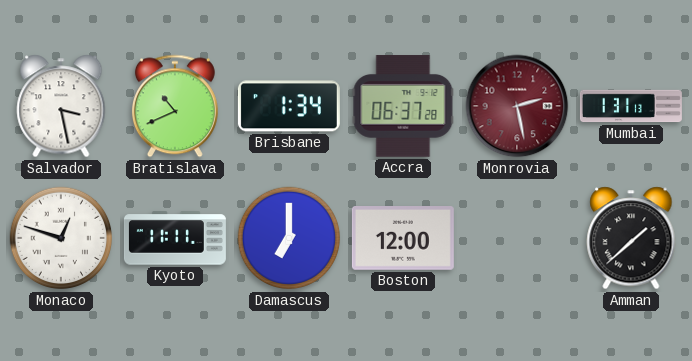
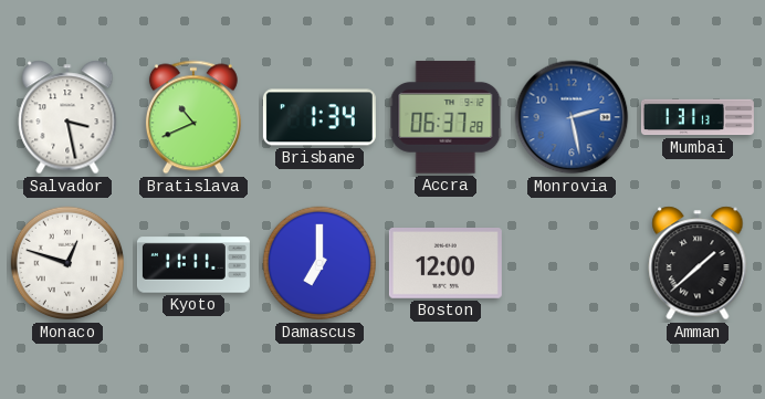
Monrovia dial: burgundy -> blue (572, 117)
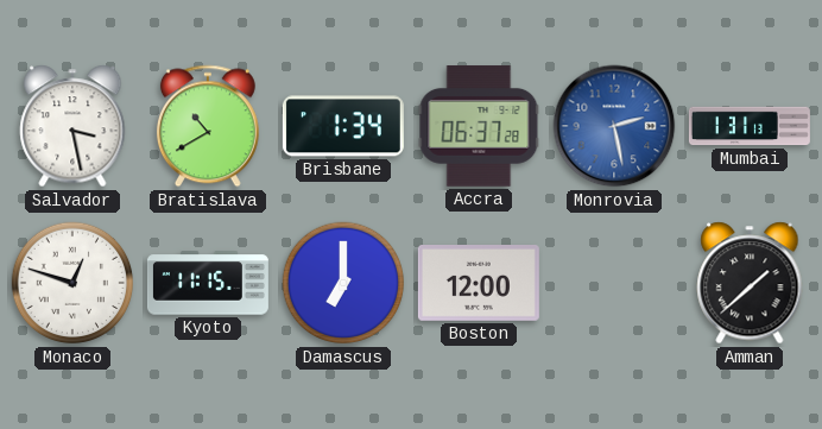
Bratislava: 10:41 -> 10:40 (208, 126)
Kyoto: 11:11 -> 11:15 (208, 283)
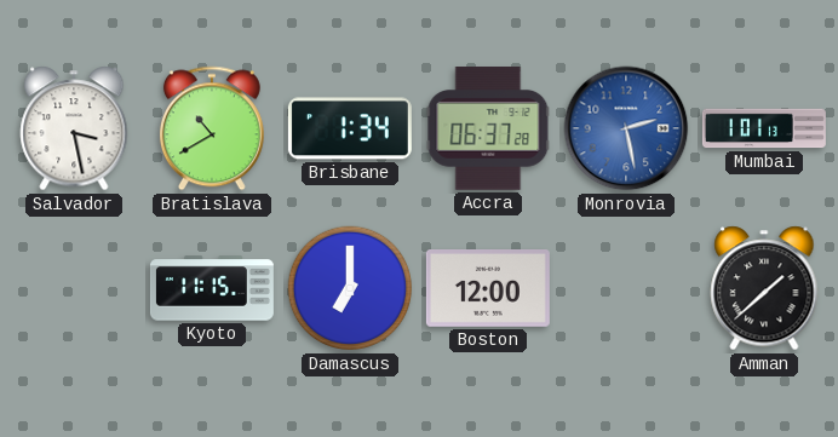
Mumbai: 1:31 -> 1:01 (764, 128)
Monaco: 12:48 -> none (72, 283)
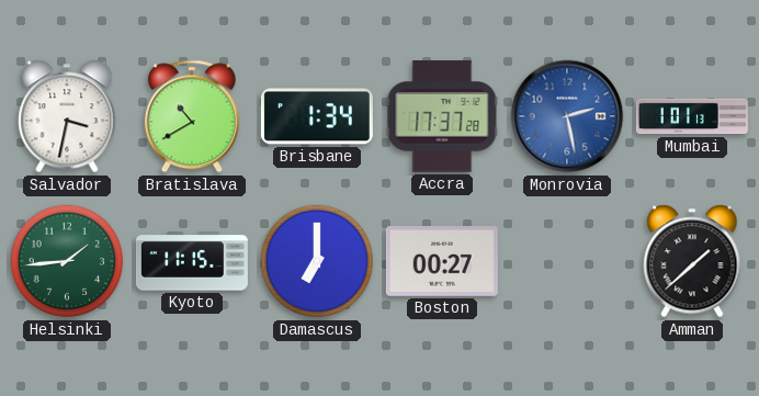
Salvador: 3:28 -> 3:32 (67, 116)
Accra: 06:37 -> 17:37 (442, 116)
Helsinki: none -> 1:44 (67, 261)
Boston: 12:00 -> 00:27 (442, 262)
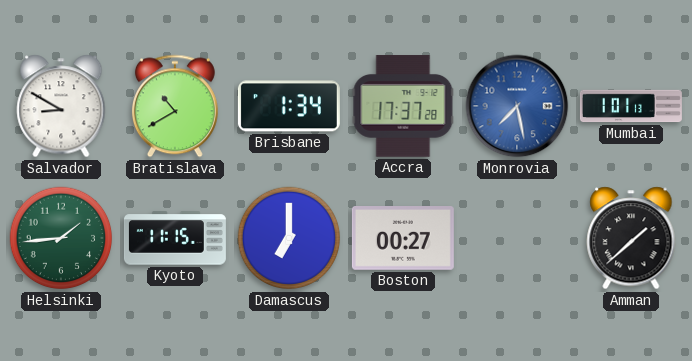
Salvador: 3:32 -> 8:50 (61, 106)
Monrovia: 2:28 -> 7:28 (517, 106)
